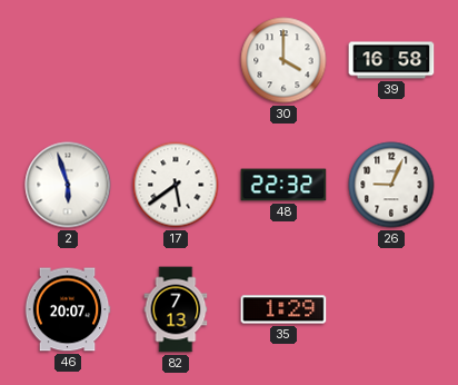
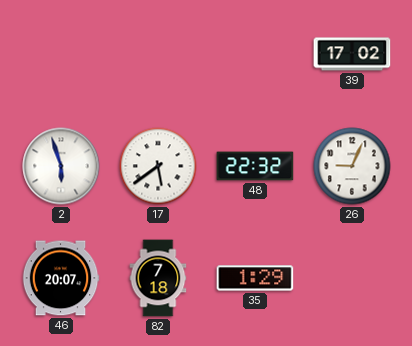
30: 4:00 -> none (283, 60)
39: 16:58 -> 17:02 (352, 54)
82: 7:13 -> 7:18 (158, 278)
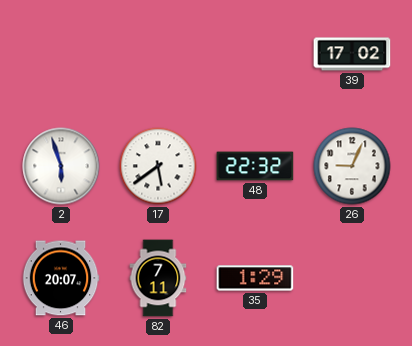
82: 7:18 -> 7:11 (158, 278)
